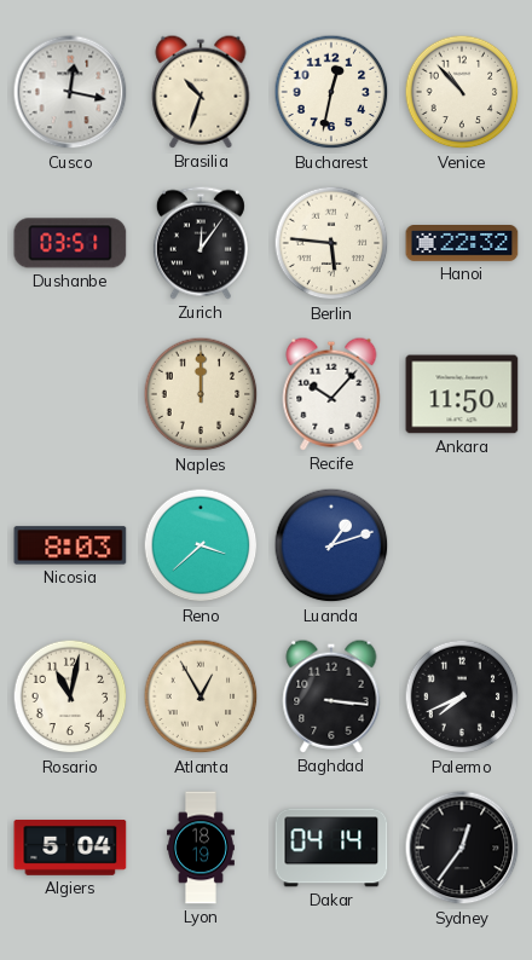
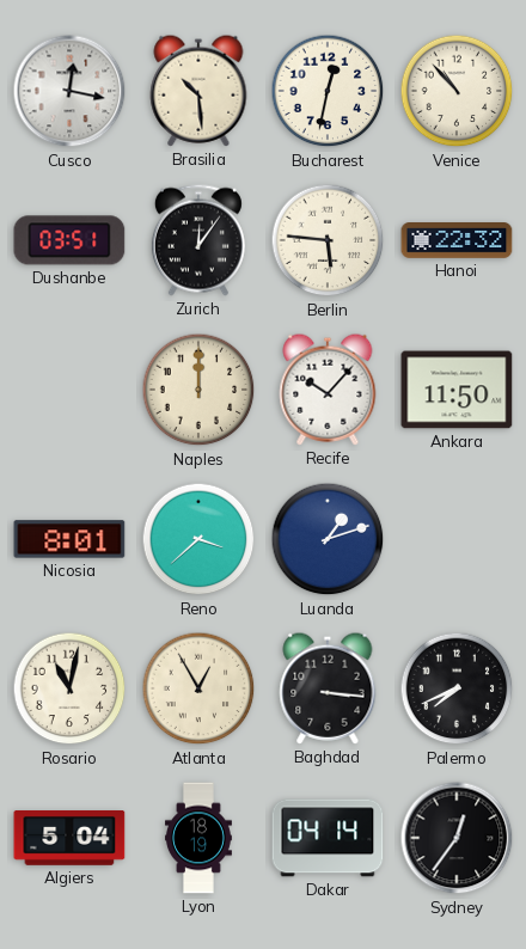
Brasilia: 10:33 -> 10:29 (198, 91)
Nicosia: 8:03 -> 8:01 (69, 539)
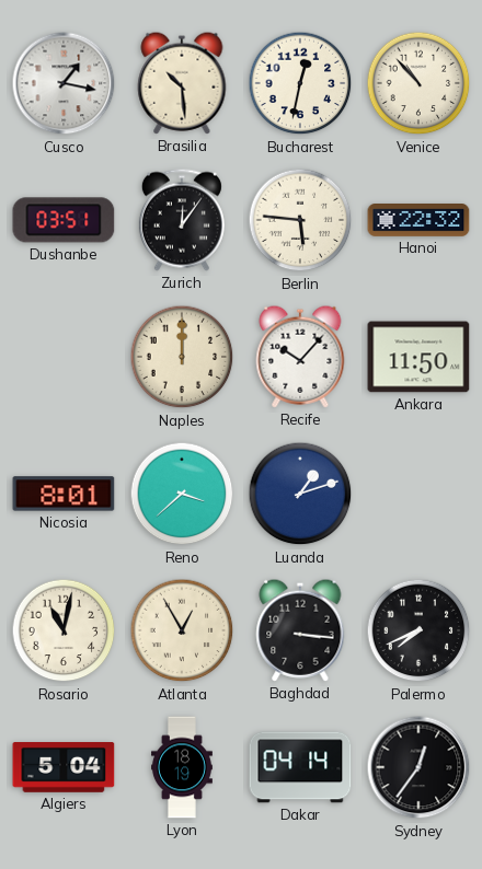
Cusco: 12:17 -> 1:17 (64, 83)
